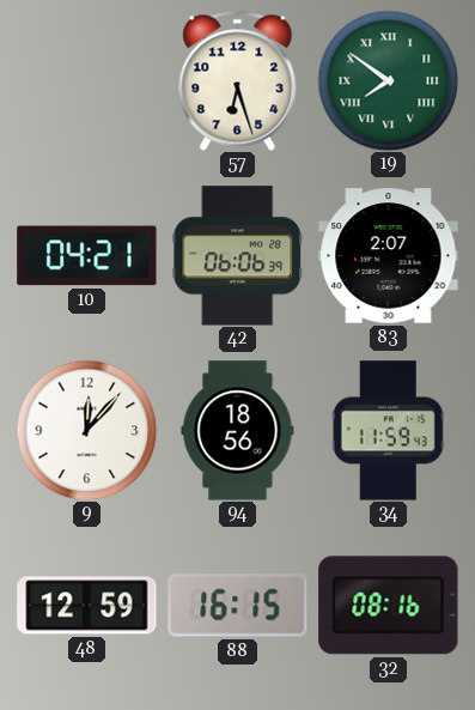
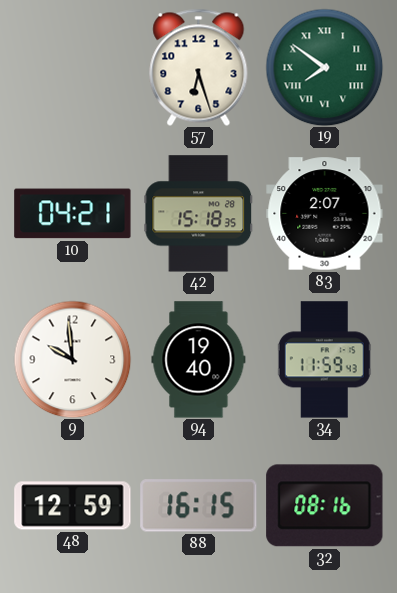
42: 06:06 -> 15:18 (199, 214)
9: 12:07 -> 9:59 (72, 359)
94: 18:56 -> 19:40 (199, 360)
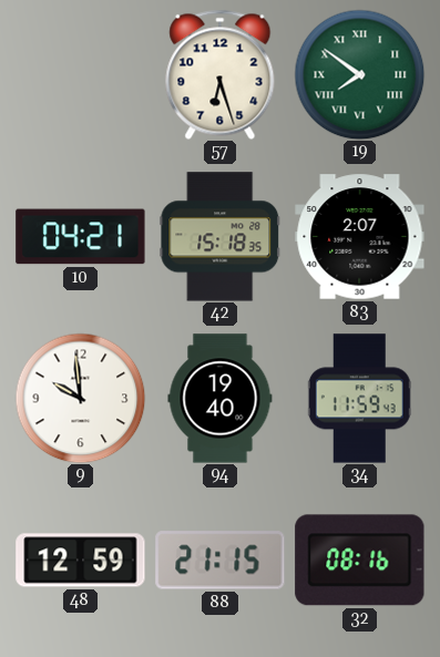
88: 16:15 -> 21:15 (221, 561)
